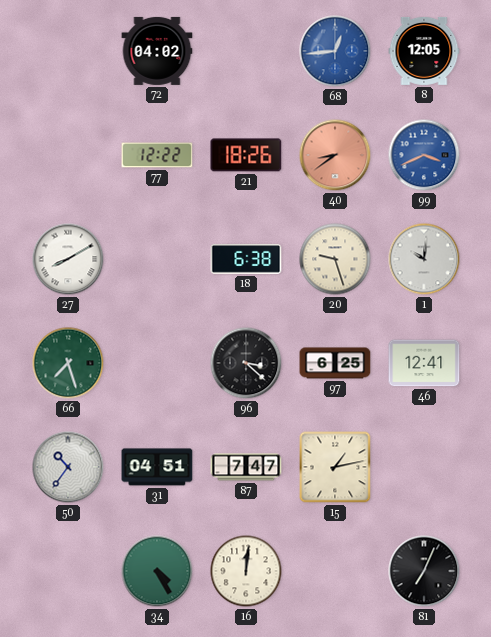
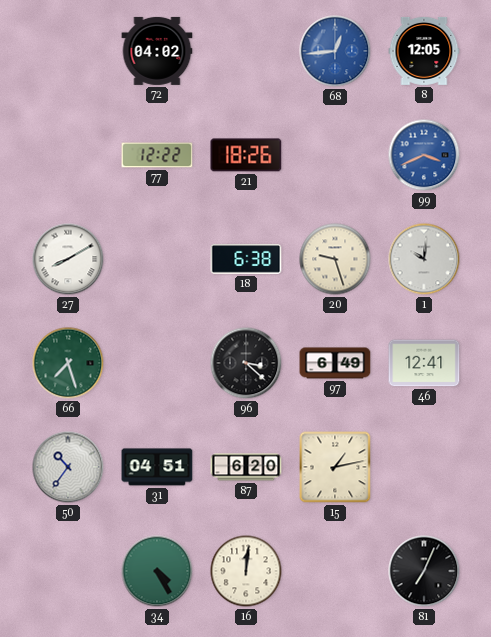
40: 8:39 -> none (335, 155)
97: 6:25 -> 6:49 (335, 363)
87: 7:47 -> 6:20 (246, 467)
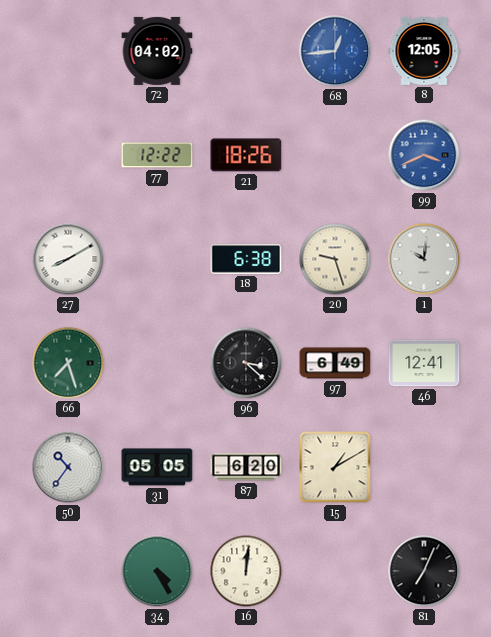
31: 04:51 -> 05:05 (157, 467)
15: 1:13 -> 1:10 (335, 467)
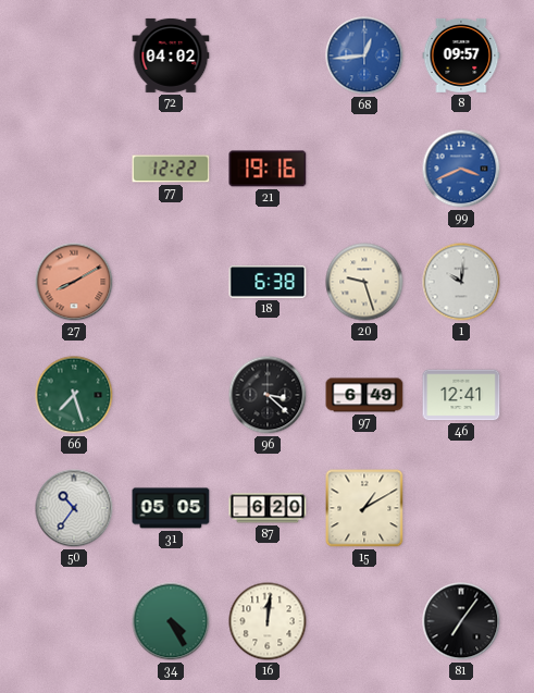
8: 12:05 -> 09:57 (461, 55)
21: 18:26 -> 19:16 (268, 169)
27 dial: white -> salmon (74, 282)
81: 7:04 -> 7:06 (461, 621)
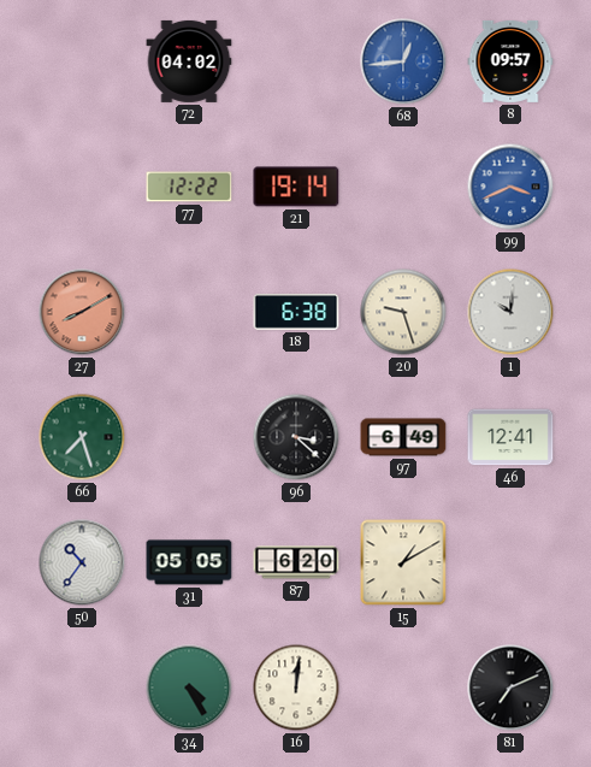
21: 19:16 -> 19:14 (296, 187)
81: 7:06 -> 7:11 (510, 688)
